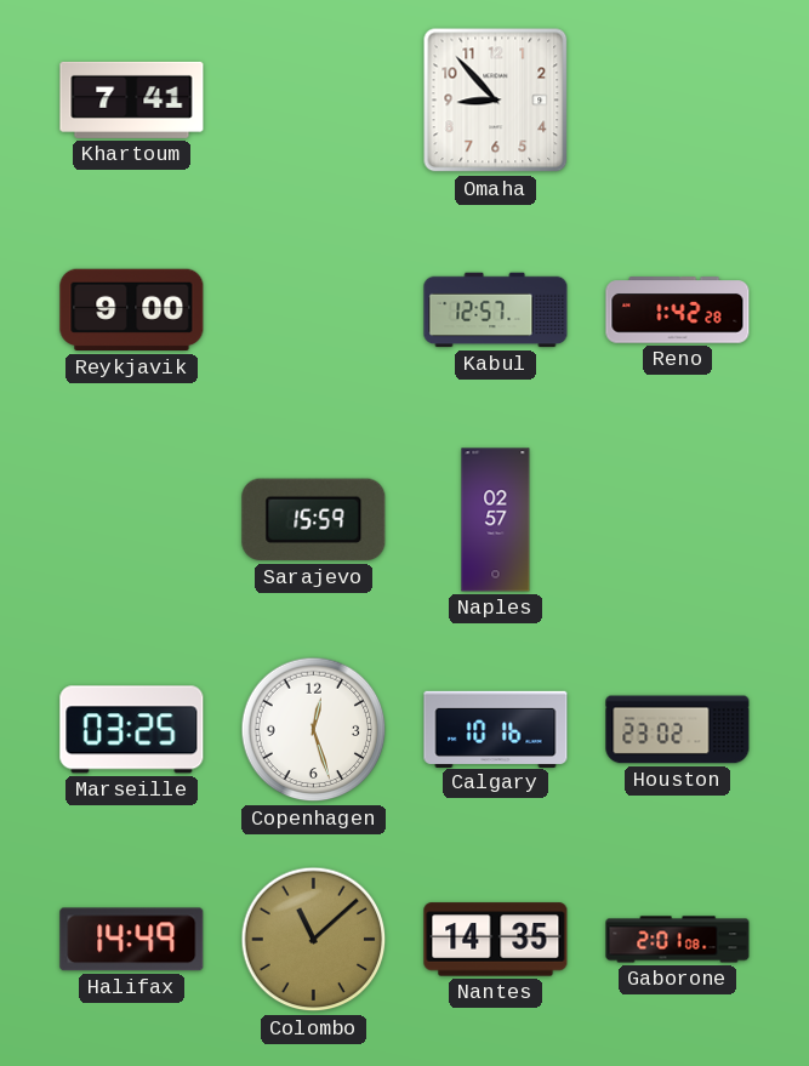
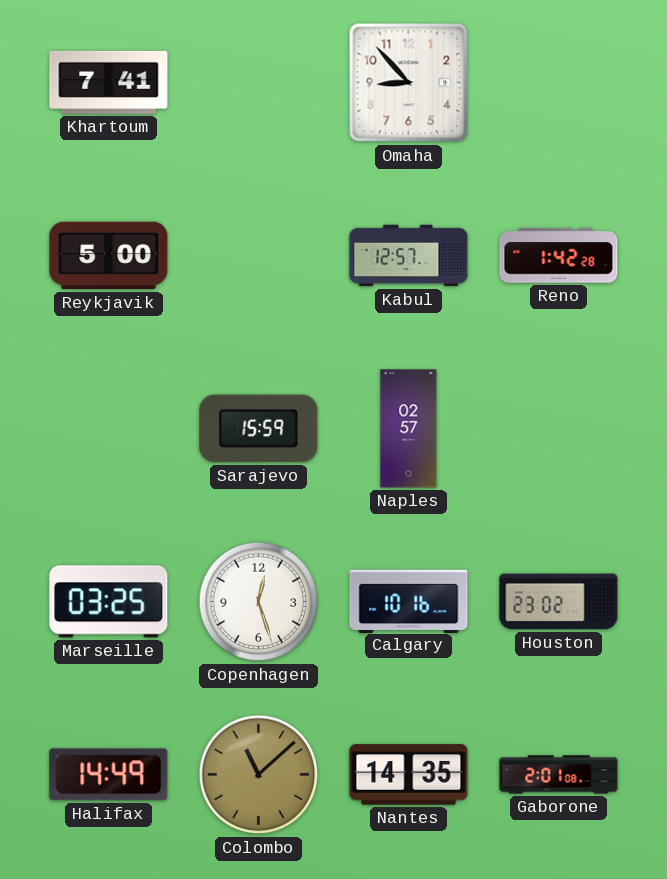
Reykjavik: 9:00 -> 5:00 (109, 256)
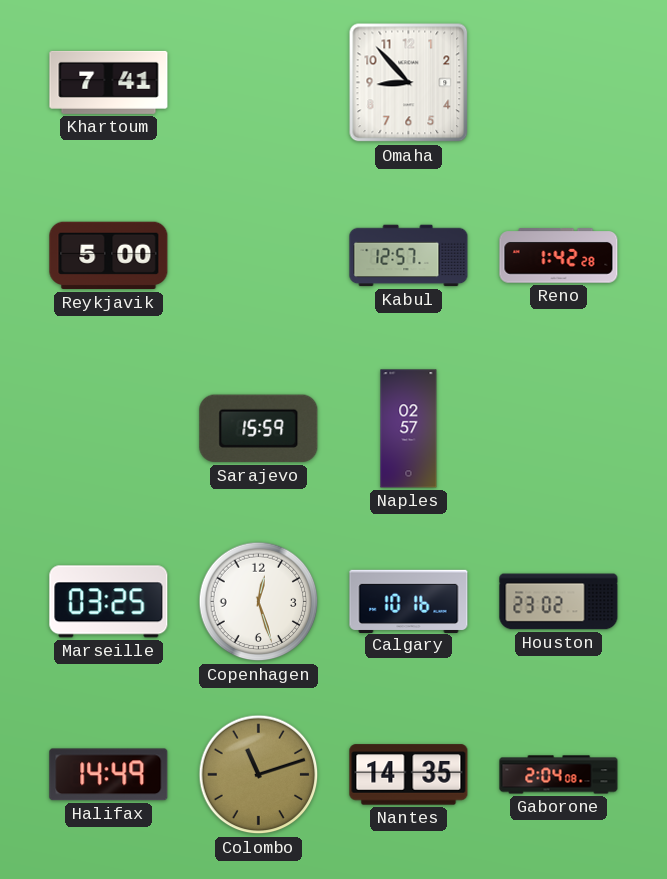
Colombo: 11:08 -> 11:12 (259, 775)
Gaborone: 2:01 -> 2:04 (559, 775)
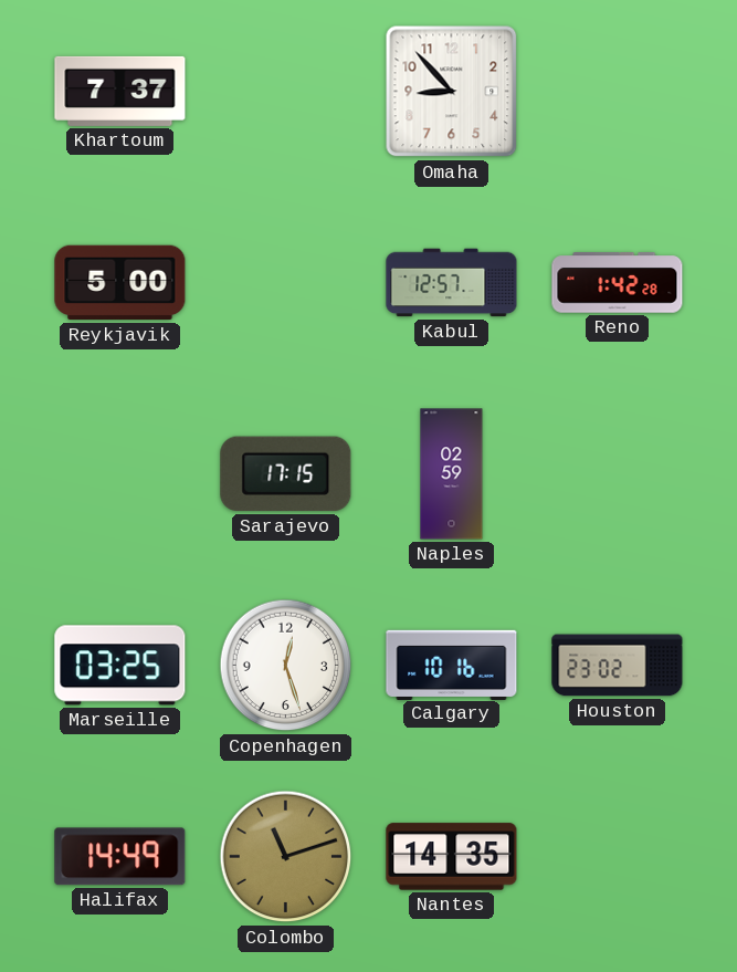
Khartoum: 7:41 -> 7:37 (120, 91)
Sarajevo: 15:59 -> 17:15 (286, 474)
Naples: 02:57 -> 02:59 (452, 474)
Gaborone: 2:04 -> none (559, 775)
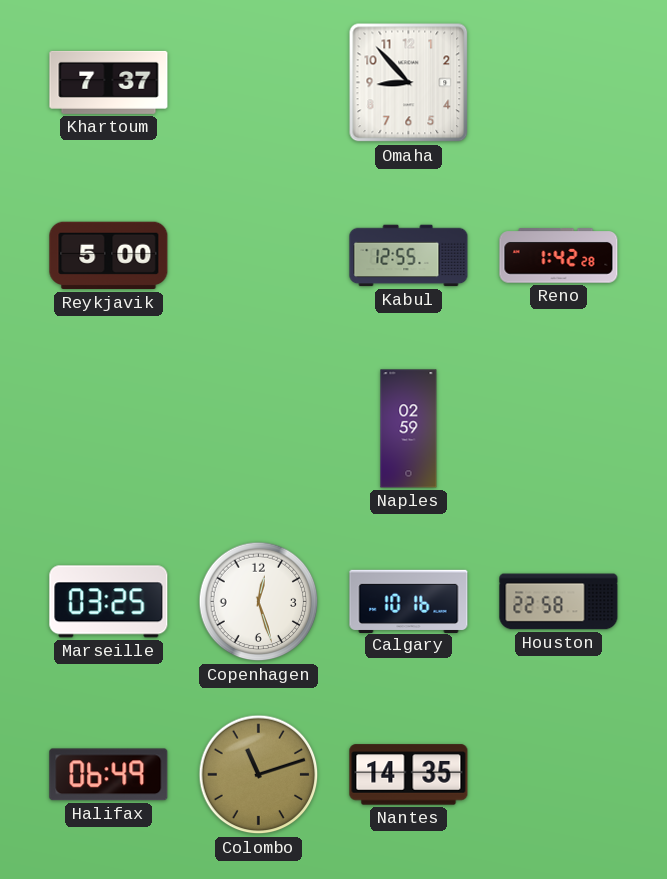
Kabul: 12:57 -> 12:55 (409, 256)
Sarajevo: 17:15 -> none (286, 474)
Houston: 23:02 -> 22:58 (559, 602)
Halifax: 14:49 -> 06:49 (109, 775)
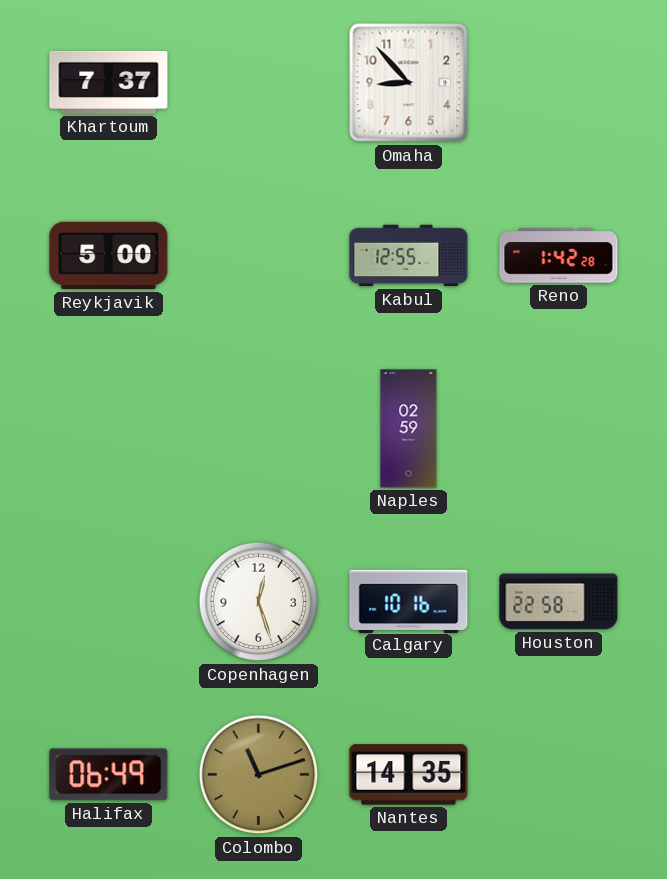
Marseille: 03:25 -> none (109, 602)
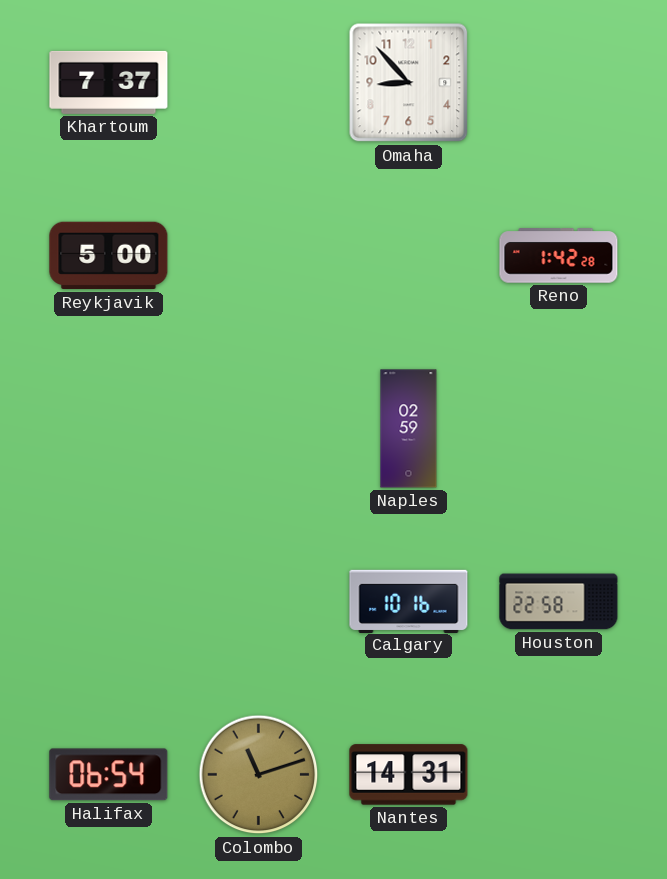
Kabul: 12:55 -> none (409, 256)
Copenhagen: 12:27 -> none (259, 602)
Halifax: 06:49 -> 06:54 (109, 775)
Nantes: 14:35 -> 14:31 (409, 775)
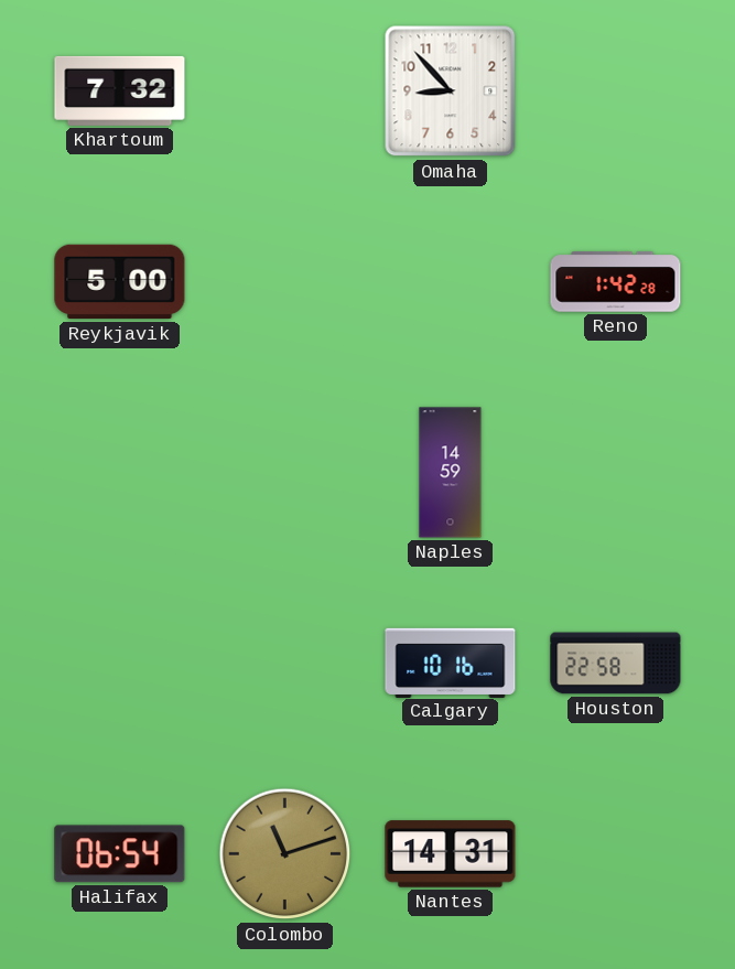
Khartoum: 7:37 -> 7:32 (120, 90)
Naples: 02:59 -> 14:59 (451, 473)
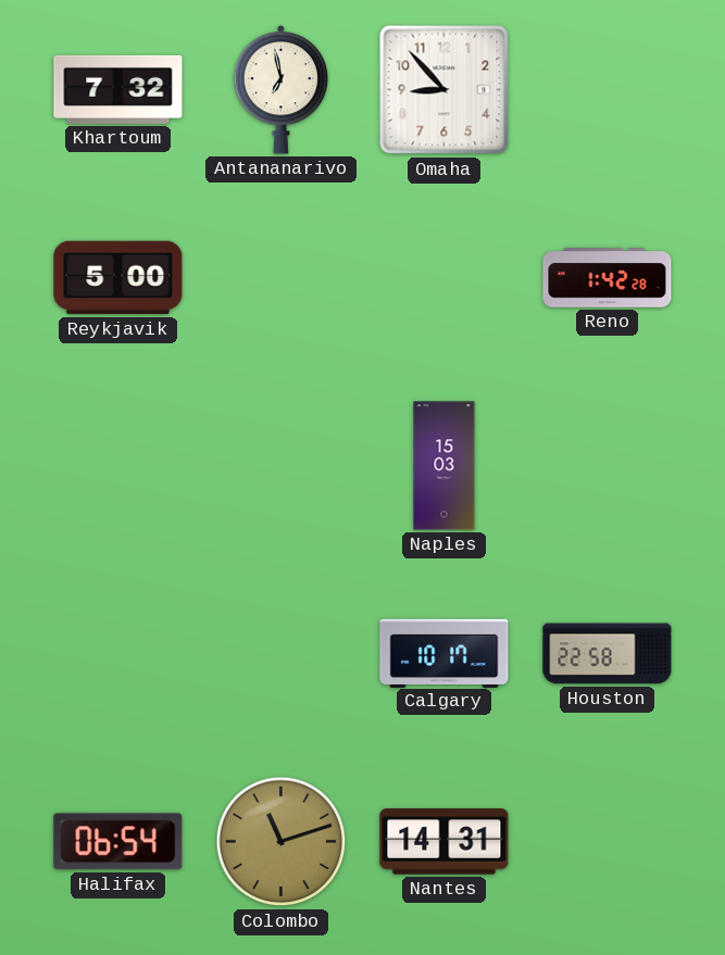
Antananarivo: none -> 6:58 (282, 89)
Naples: 14:59 -> 15:03 (445, 466)
Calgary: 10:16 -> 10:17 (445, 653)
